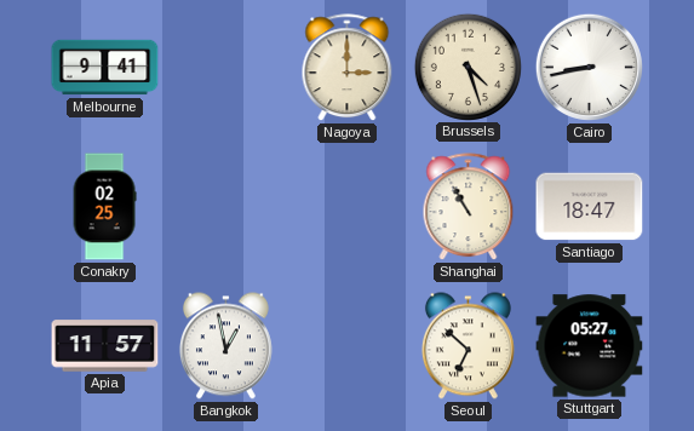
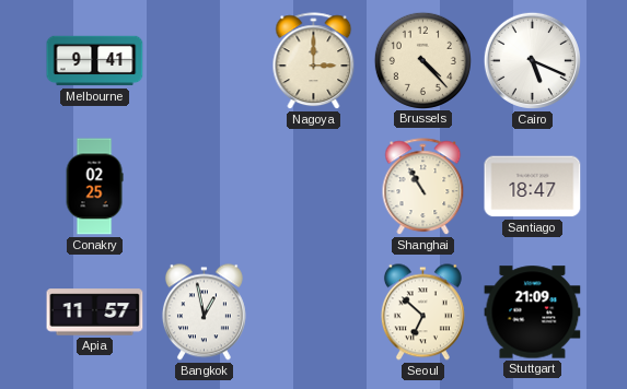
Brussels: 4:27 -> 4:23 (422, 60)
Cairo: 8:43 -> 5:19 (532, 60)
Stuttgart: 05:27 -> 21:09 (533, 313)
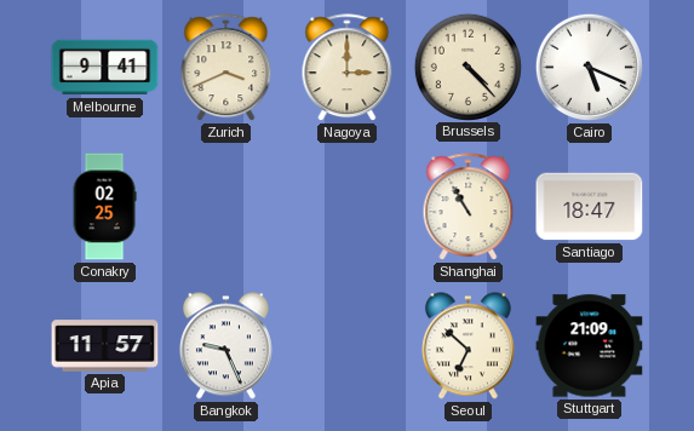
Zurich: none -> 3:41 (226, 68)
Bangkok: 12:58 -> 9:26 (225, 346)
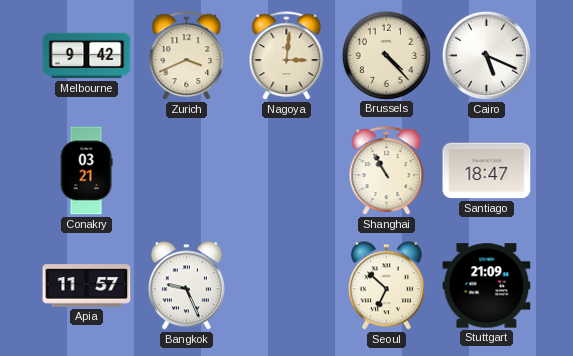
Melbourne: 9:41 -> 9:42 (87, 56)
Nagoya: 3:00 -> 3:01 (287, 56)
Conakry: 02:25 -> 03:21 (86, 171)
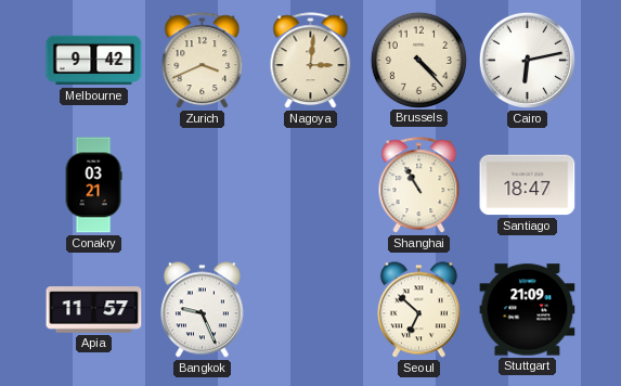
Cairo: 5:19 -> 6:13 (527, 60)
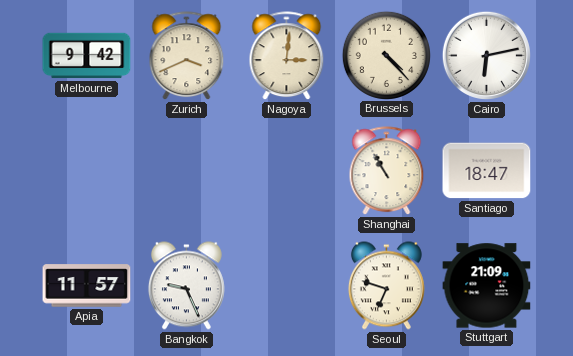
Conakry: 03:21 -> none (93, 185)
Seoul: 6:52 -> 6:48 (386, 286)
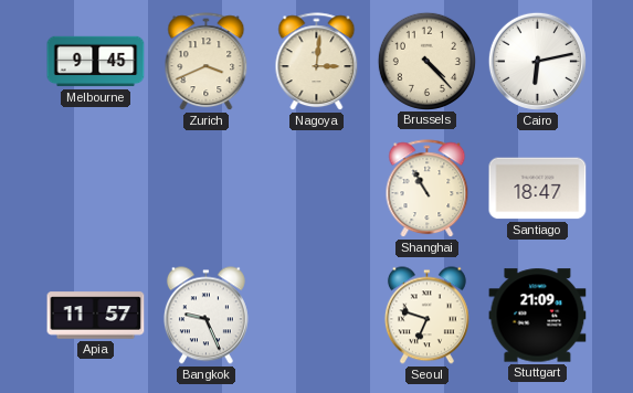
Melbourne: 9:42 -> 9:45 (96, 62)
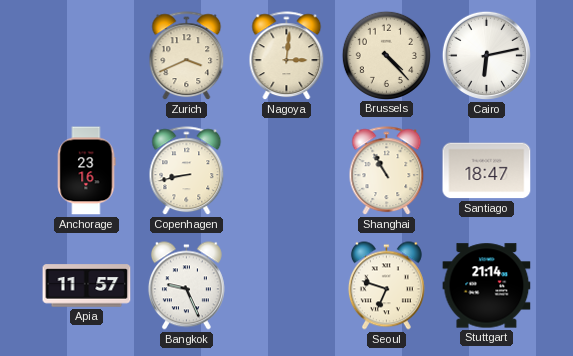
Melbourne: 9:45 -> none (96, 62)
Anchorage: none -> 23:16 (86, 171)
Copenhagen: none -> 8:43 (187, 171)
Stuttgart: 21:09 -> 21:14 (487, 286)
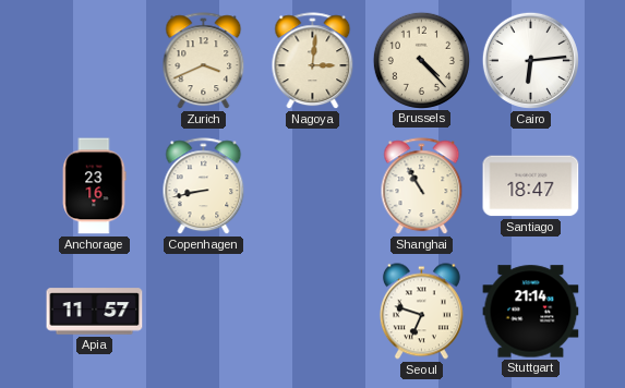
Cairo: 6:13 -> 6:14 (530, 60)
Bangkok: 9:26 -> none (186, 286)
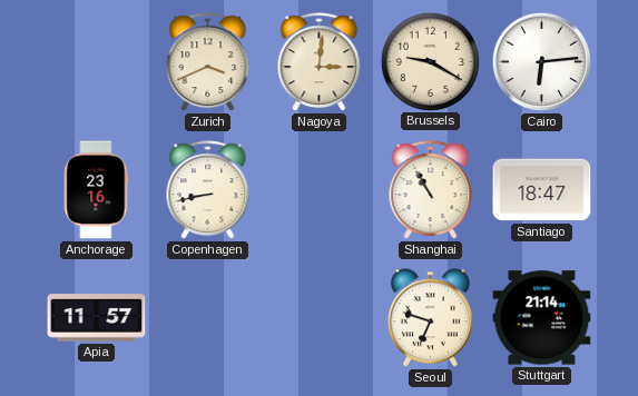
Brussels: 4:23 -> 9:20 (430, 61)
